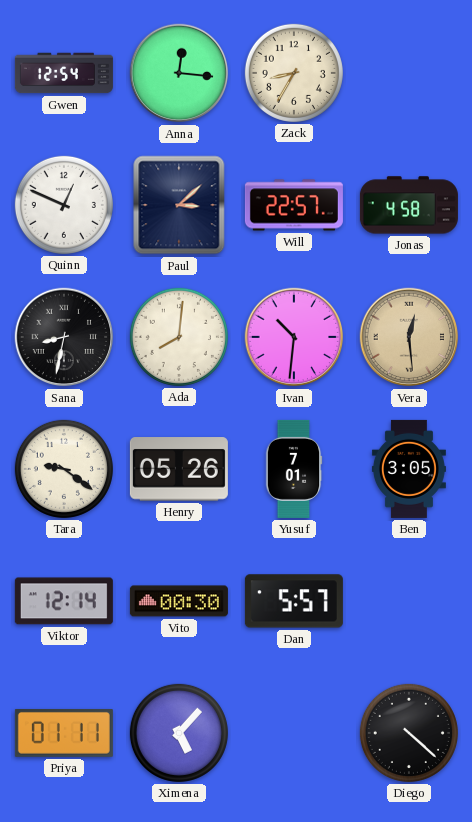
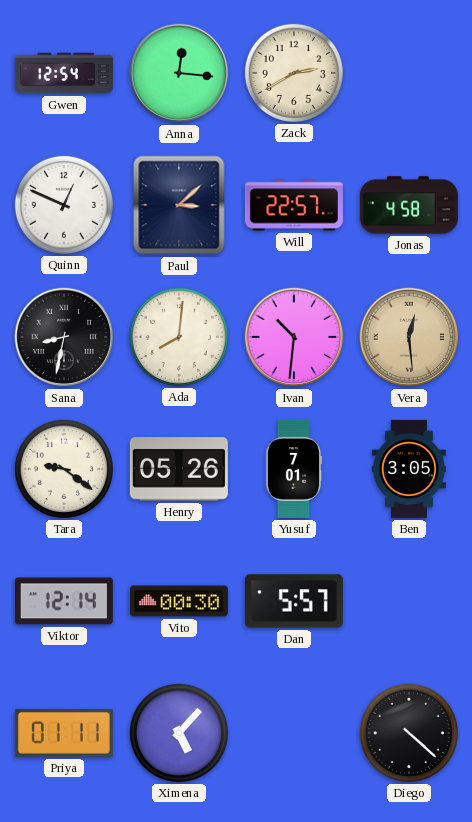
Zack: 8:35 -> 2:40 (294, 73)
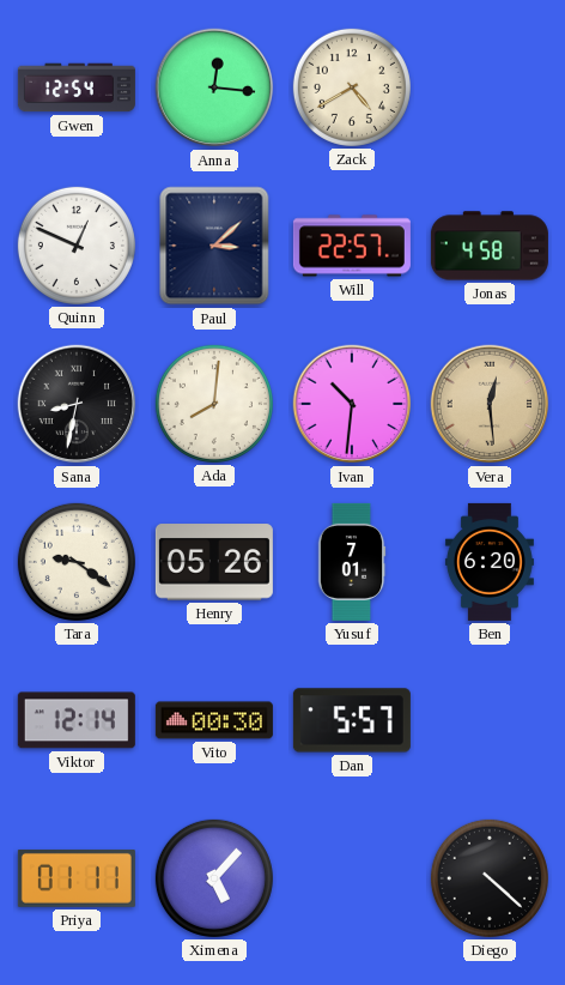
Zack: 2:40 -> 4:40 (352, 87)
Ben: 3:05 -> 6:20 (490, 562)
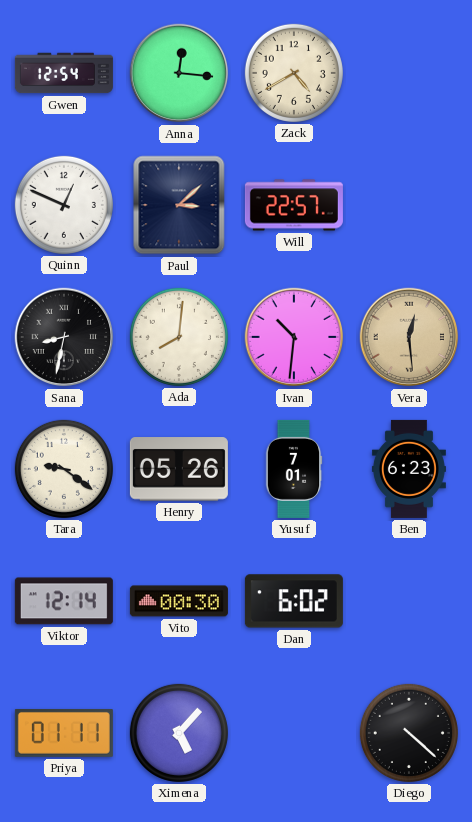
Jonas: 4:58 -> none (490, 246)
Ben: 6:20 -> 6:23 (409, 469)
Dan: 5:57 -> 6:02 (294, 601)
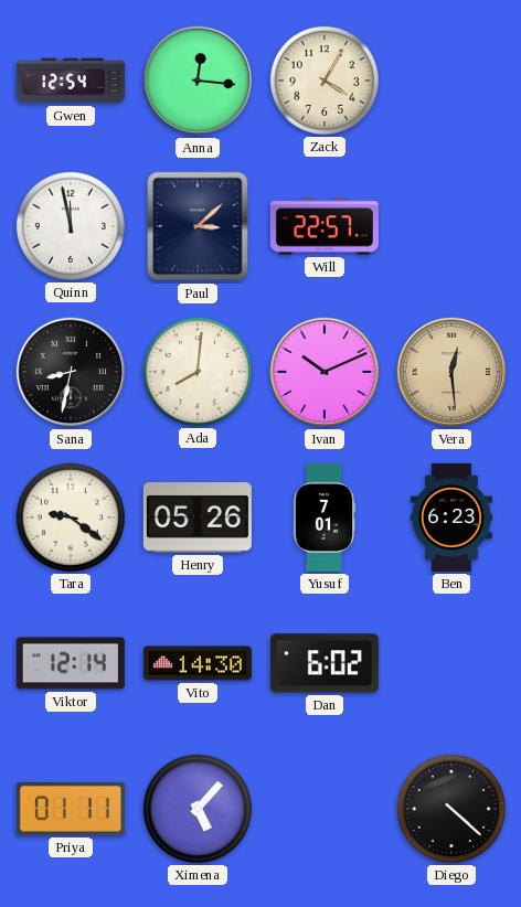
Zack: 4:40 -> 4:05 (325, 81)
Quinn: 12:49 -> 11:58 (71, 226)
Ivan: 10:31 -> 10:11 (325, 372)
Vito: 00:30 -> 14:30 (198, 663)
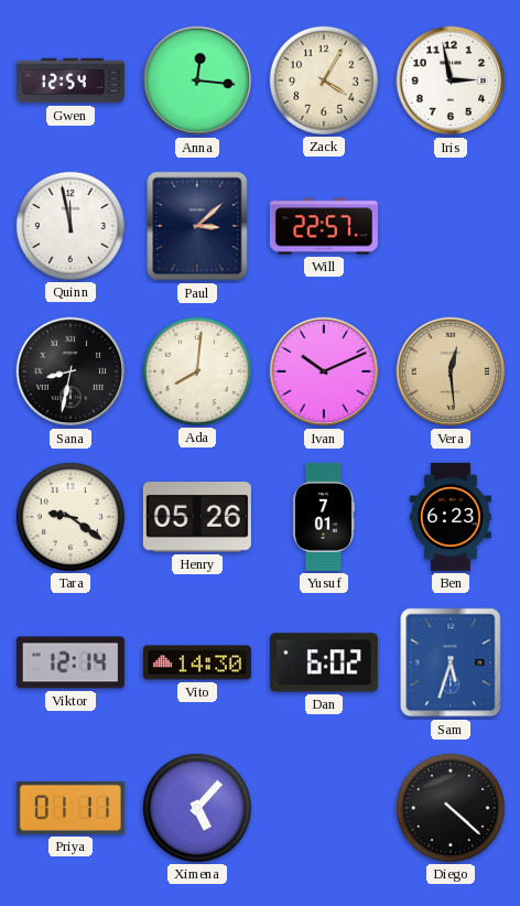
Iris: none -> 2:58 (451, 80)
Sam: none -> 5:33 (451, 662)
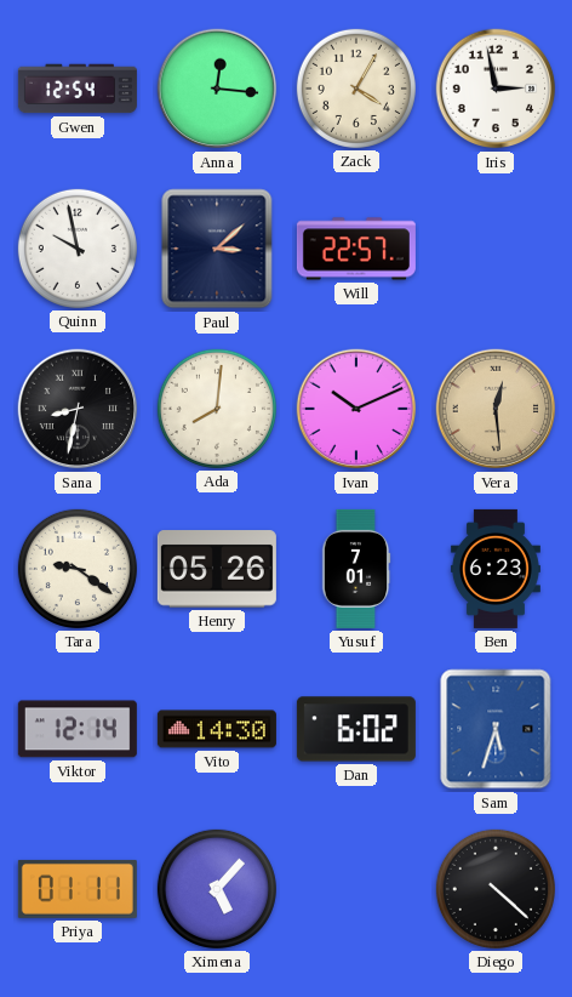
Quinn: 11:58 -> 9:58 (78, 249)
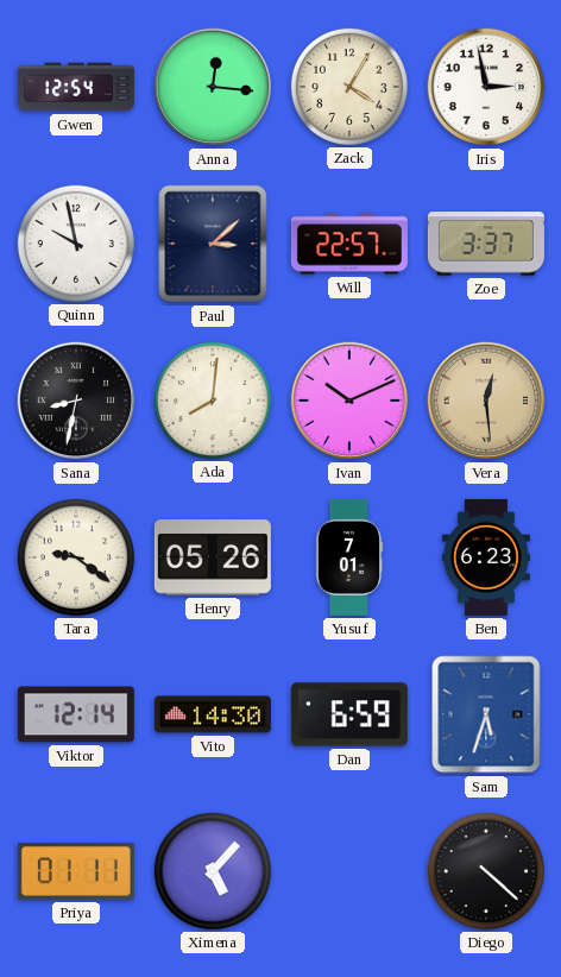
Zoe: none -> 3:37 (486, 244)
Dan: 6:02 -> 6:59 (349, 714)
